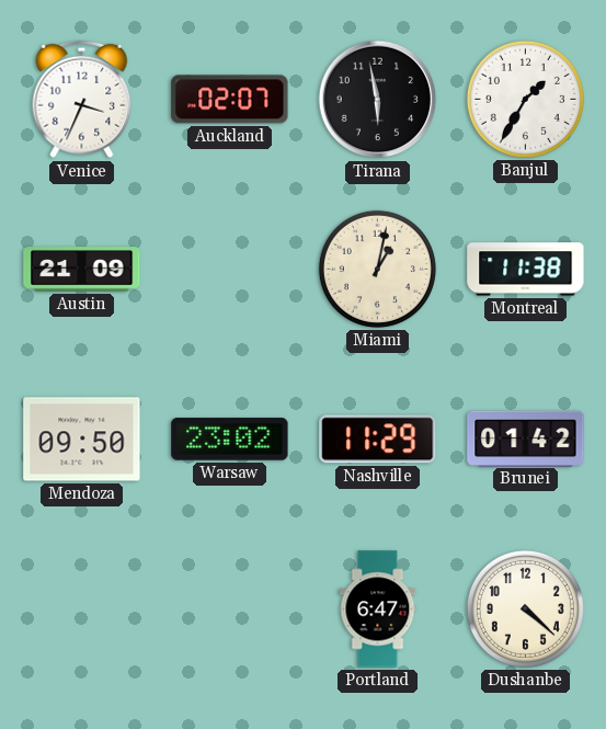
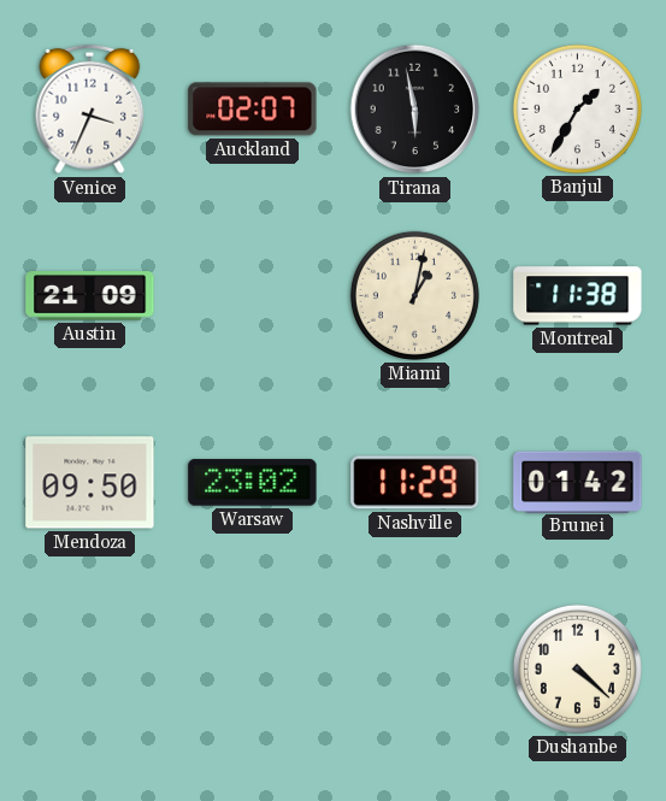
Portland: 6:47 -> none (378, 610)
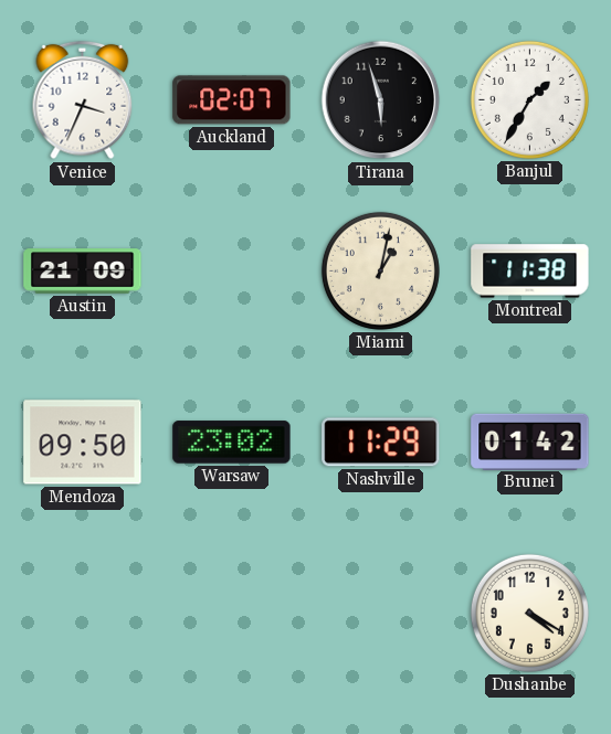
Tirana: 5:58 -> 5:57 (381, 100)
Dushanbe: 4:22 -> 4:20 (529, 613)
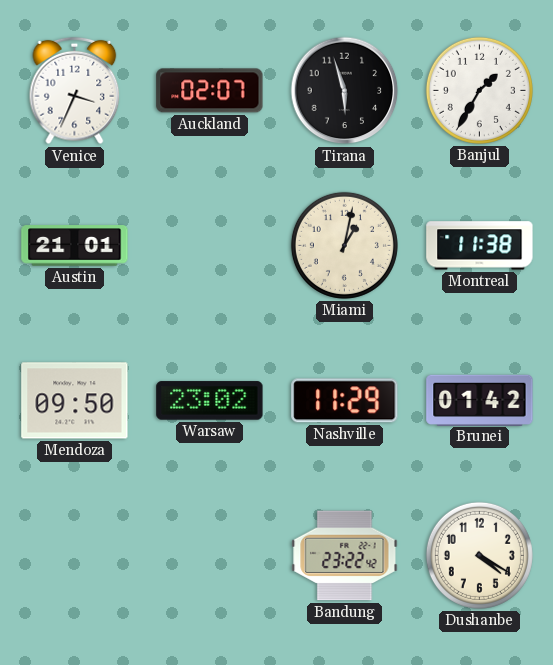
Austin: 21:09 -> 21:01 (75, 246)
Bandung: none -> 23:22 (345, 556)
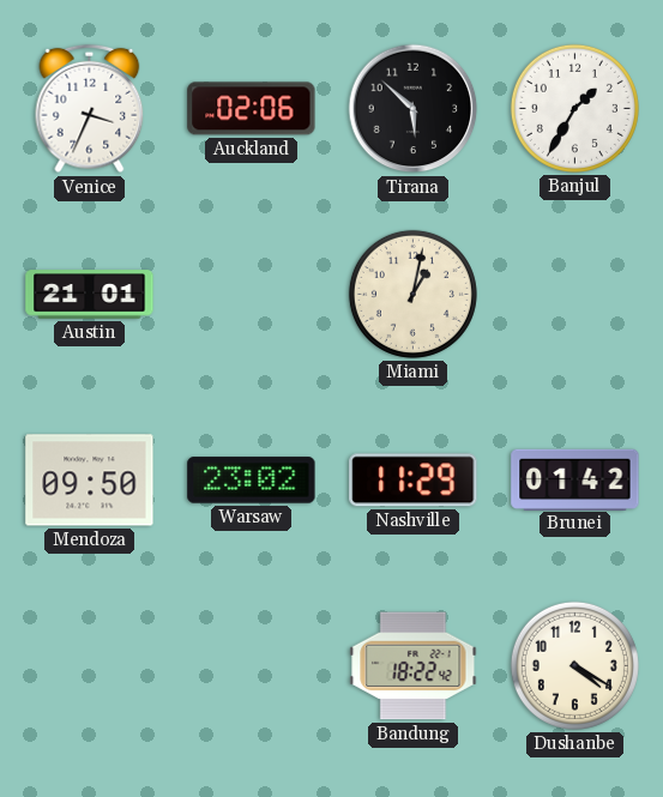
Auckland: 02:07 -> 02:06 (252, 109)
Tirana: 5:57 -> 5:52 (414, 109)
Montreal: 11:38 -> none (480, 246)
Bandung: 23:22 -> 18:22 (414, 666)
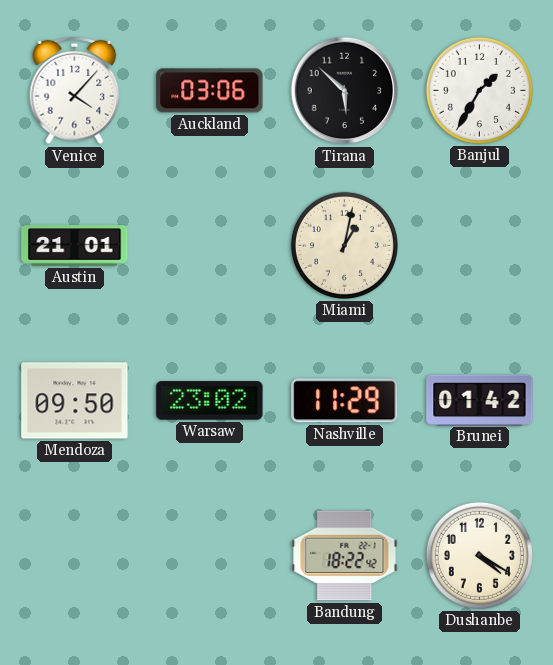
Venice: 3:34 -> 4:07 (75, 91)
Auckland: 02:06 -> 03:06 (210, 91)
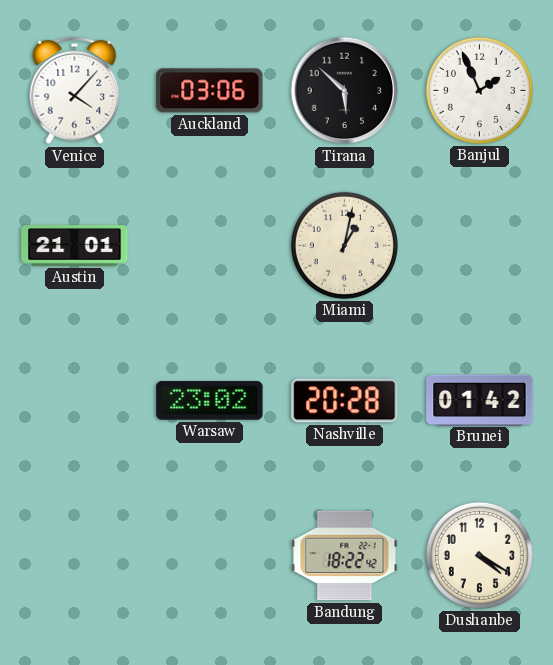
Banjul: 1:35 -> 1:56 (479, 90)
Mendoza: 09:50 -> none (75, 401)
Nashville: 11:29 -> 20:28 (345, 401)
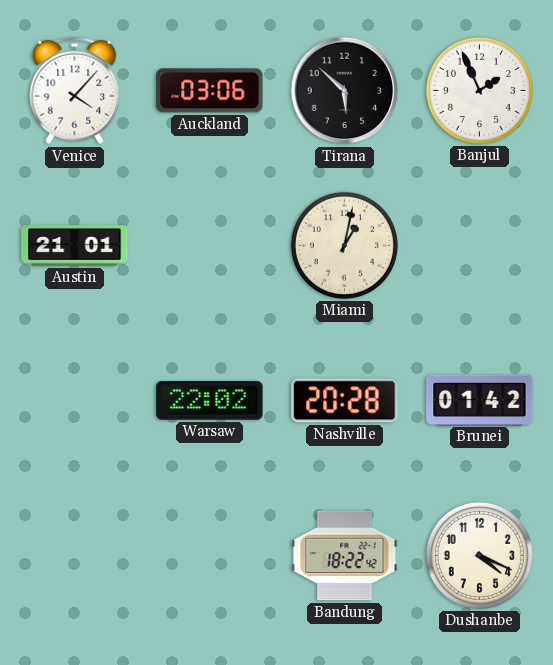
Warsaw: 23:02 -> 22:02 (210, 401)
Dushanbe: 4:20 -> 4:19 (479, 555)
